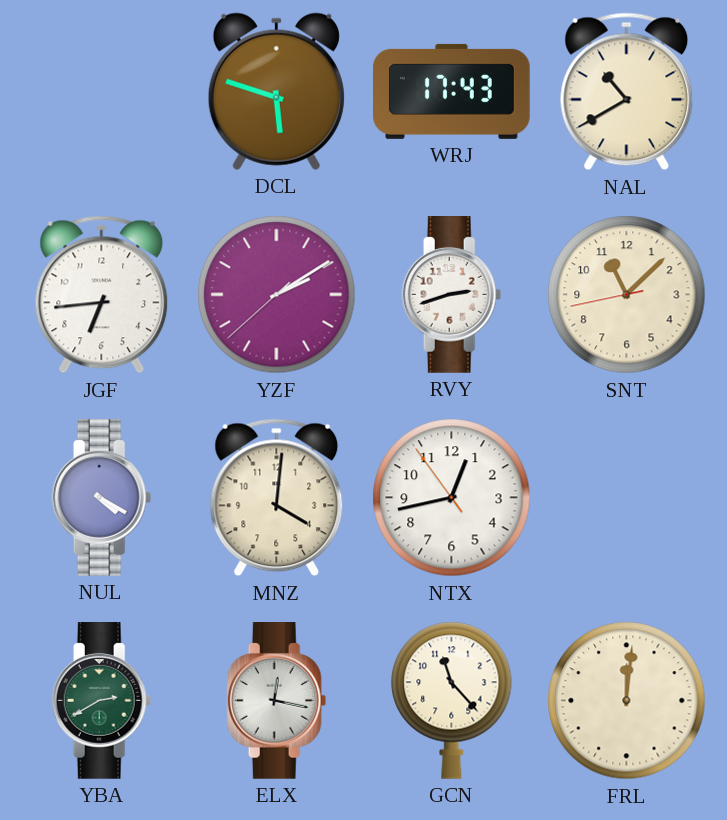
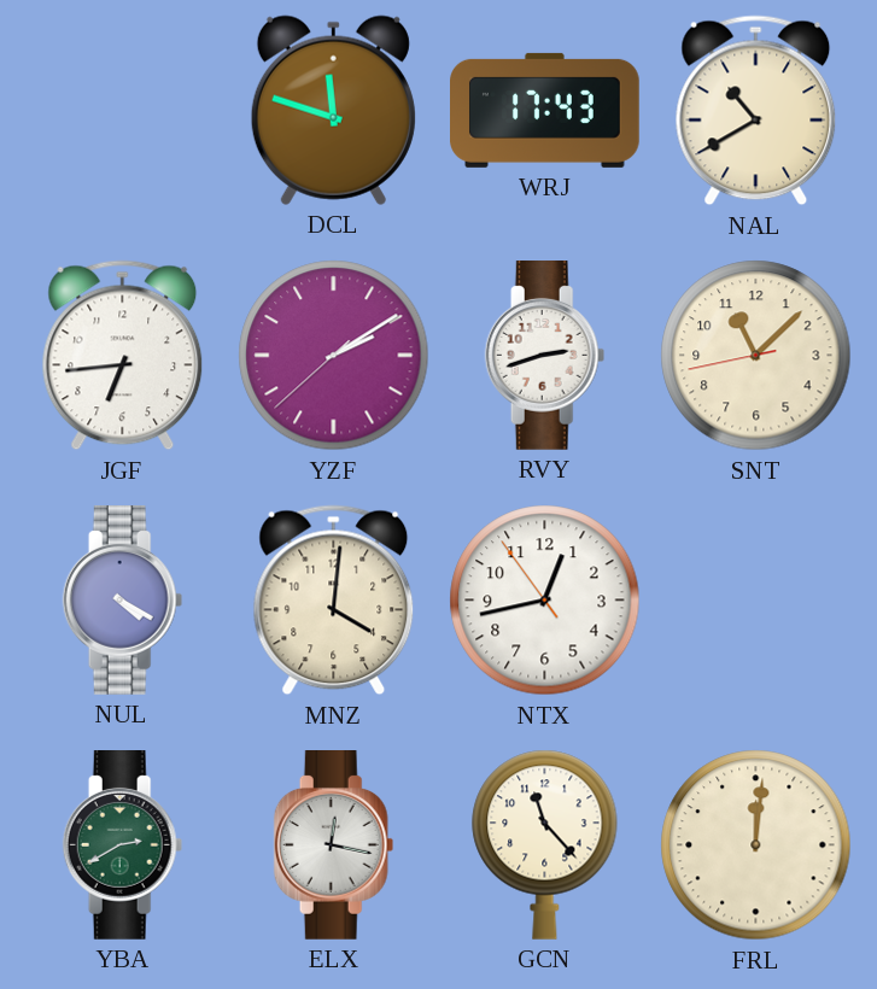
DCL: 5:48 -> 11:48 (333, 110)
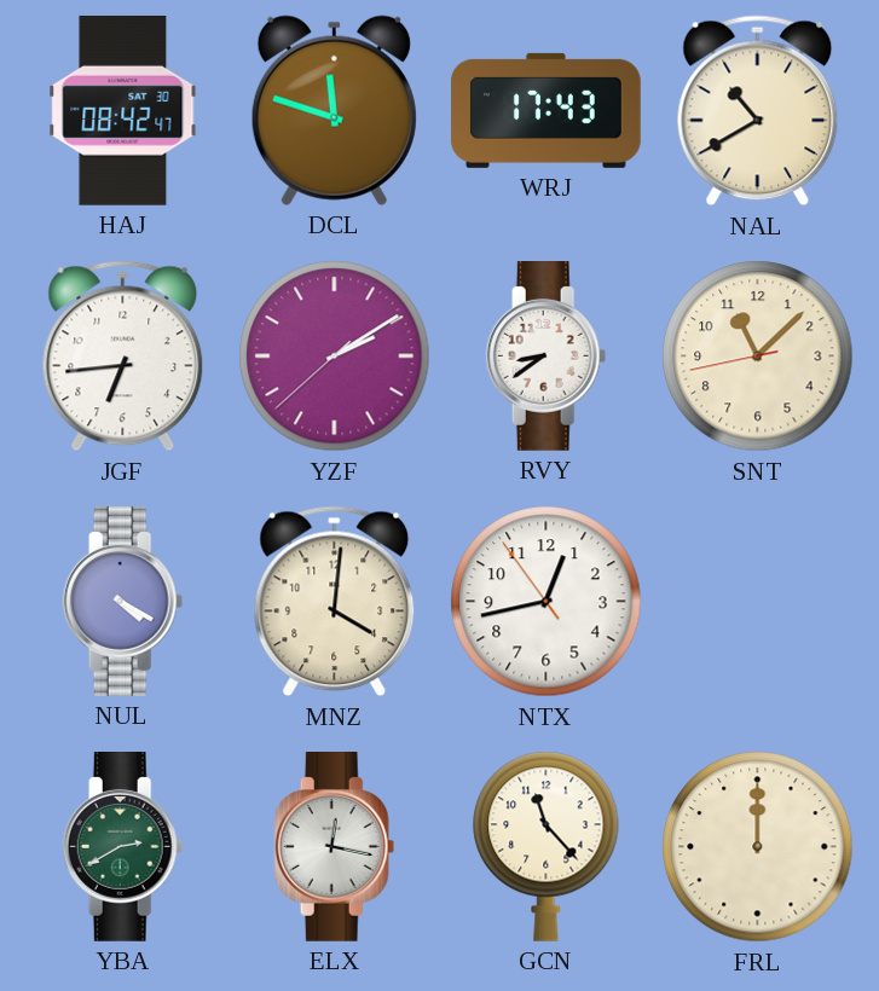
HAJ: none -> 08:42 (123, 110)
RVY: 2:42 -> 8:39 (547, 357)
FRL: 12:01 -> 12:00 (758, 847)
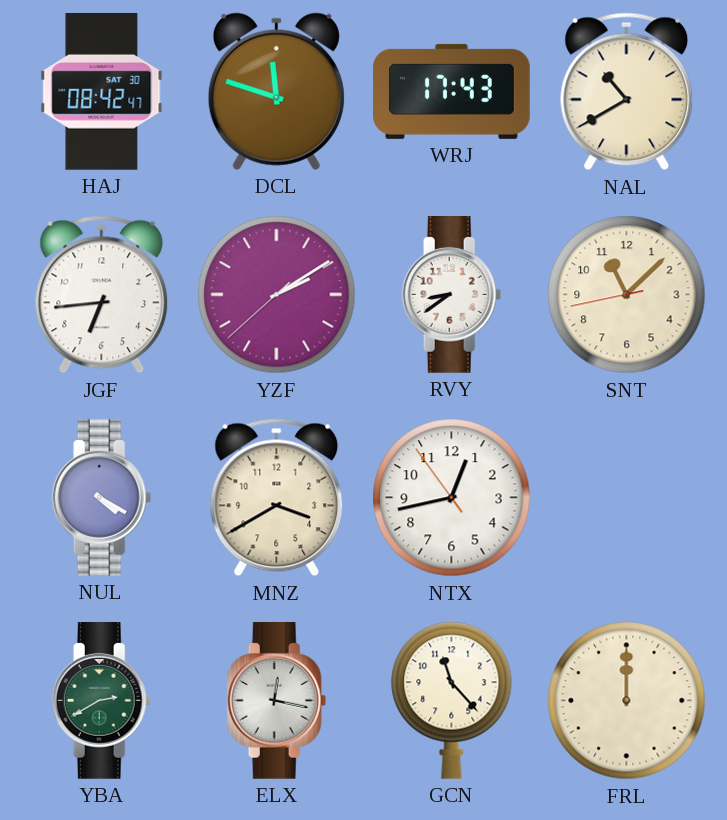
MNZ: 4:01 -> 3:40 (277, 498)
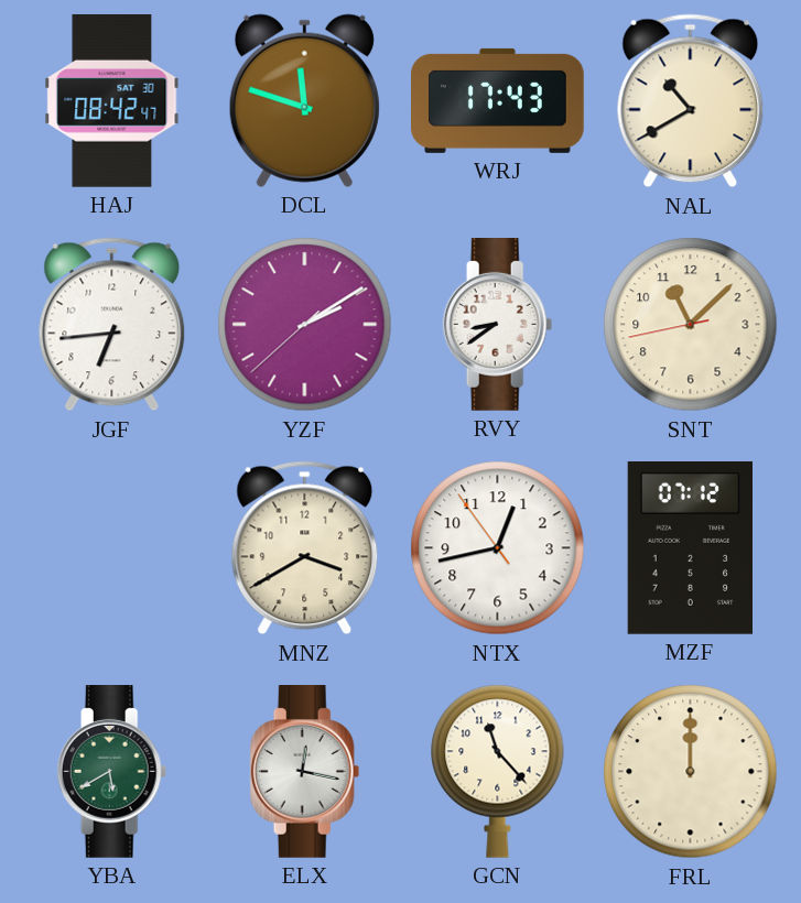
NUL: 4:20 -> none (102, 498)
MZF: none -> 07:12 (690, 547)
YBA: 2:40 -> 5:40 (112, 772)
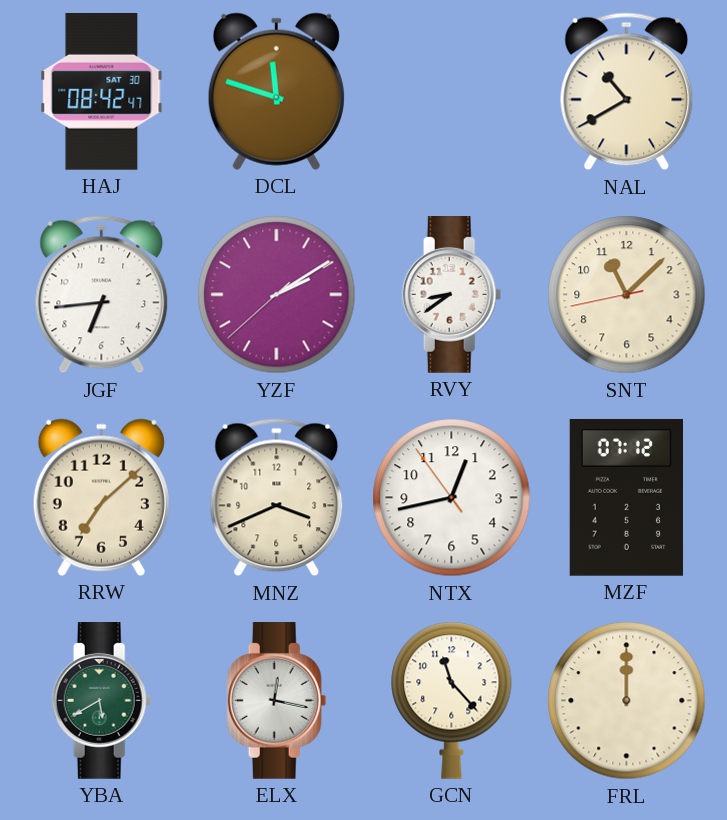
WRJ: 17:43 -> none (498, 100)
RRW: none -> 7:08 (101, 497)
MNZ: 3:40 -> 3:41 (277, 498)
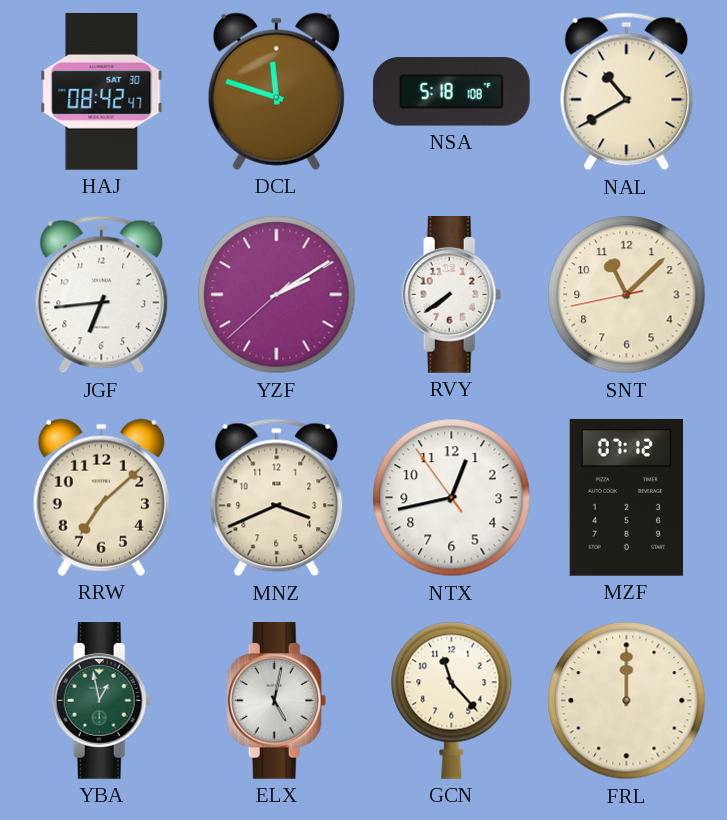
NSA: none -> 5:18 (451, 92)
RVY: 8:39 -> 7:39 (452, 295)
YBA: 5:40 -> 12:58 (102, 701)
ELX: 12:17 -> 5:02 (277, 701)
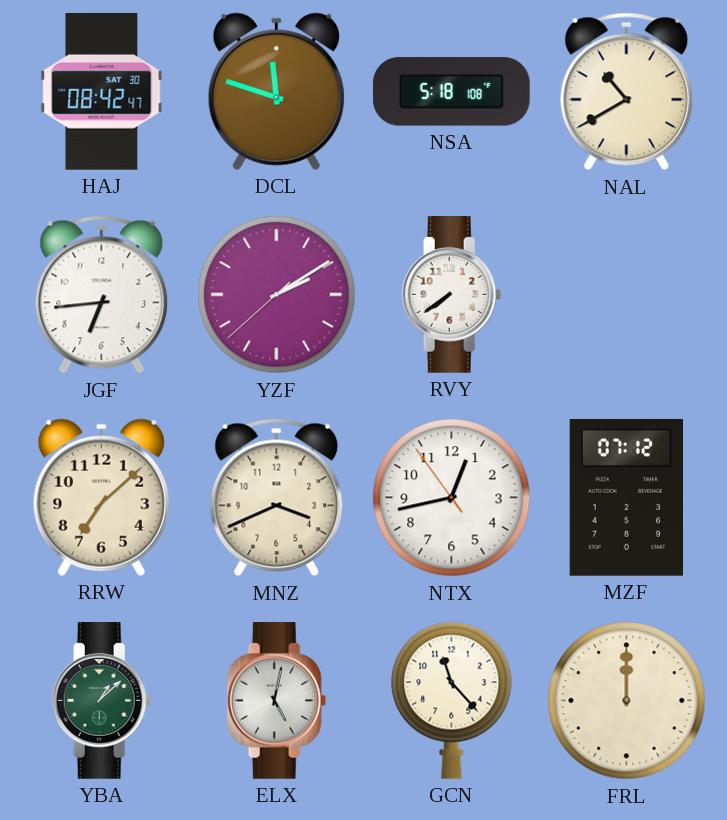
SNT: 11:07 -> none (627, 295)
YBA: 12:58 -> 1:08 (102, 701)
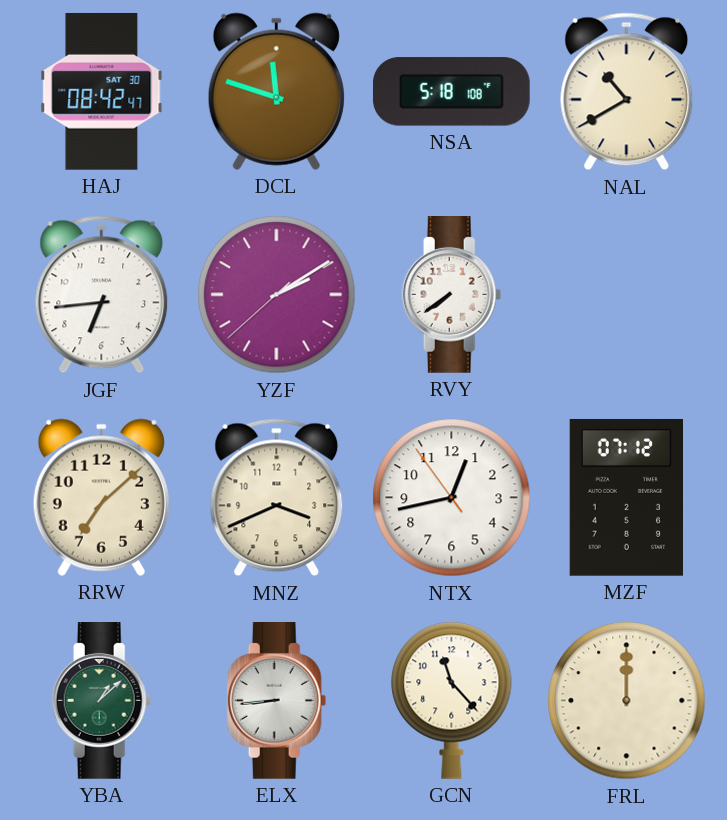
ELX: 5:02 -> 8:44 (277, 701)
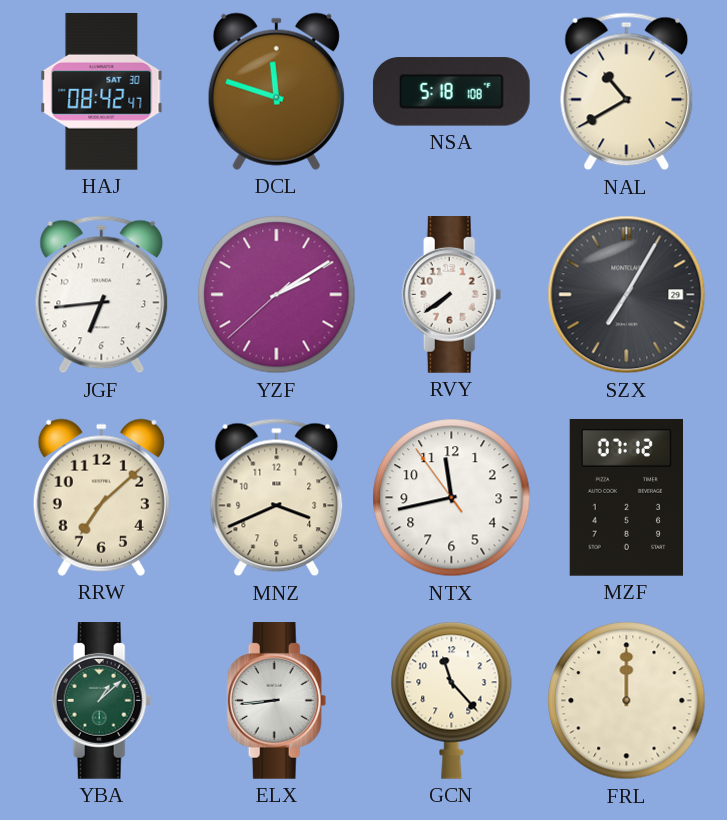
SZX: none -> 7:05 (627, 295)
NTX: 12:42 -> 11:42 (452, 498)
